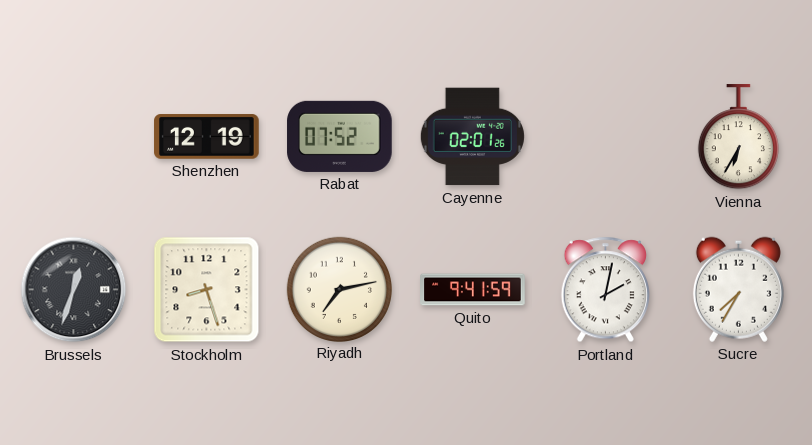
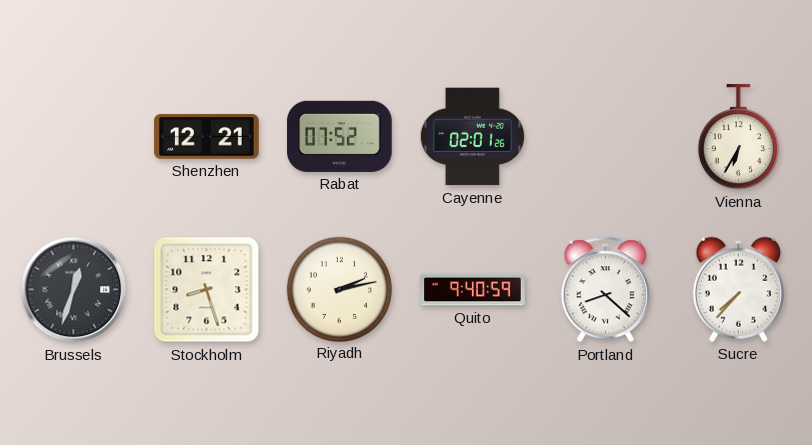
Shenzhen: 12:19 -> 12:21 (207, 137)
Riyadh: 7:13 -> 2:13 (339, 289)
Quito: 9:41 -> 9:40 (473, 290)
Portland: 2:02 -> 8:22 (605, 290)
Sucre: 7:35 -> 7:37 (738, 289)
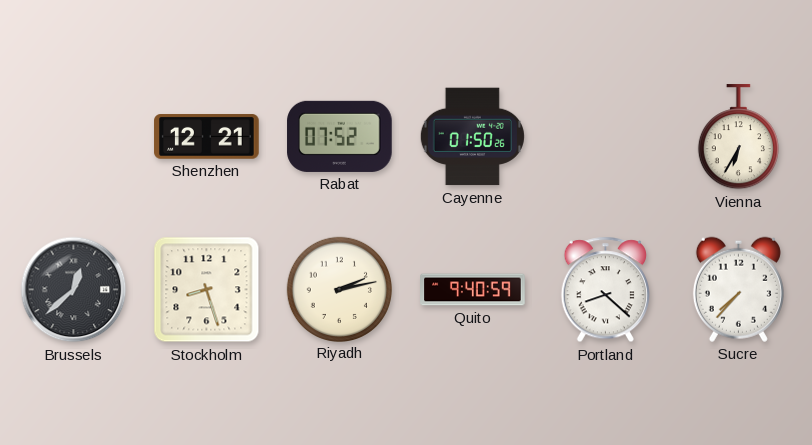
Cayenne: 02:01 -> 01:50 (472, 137)
Brussels: 12:33 -> 12:38 (74, 290)
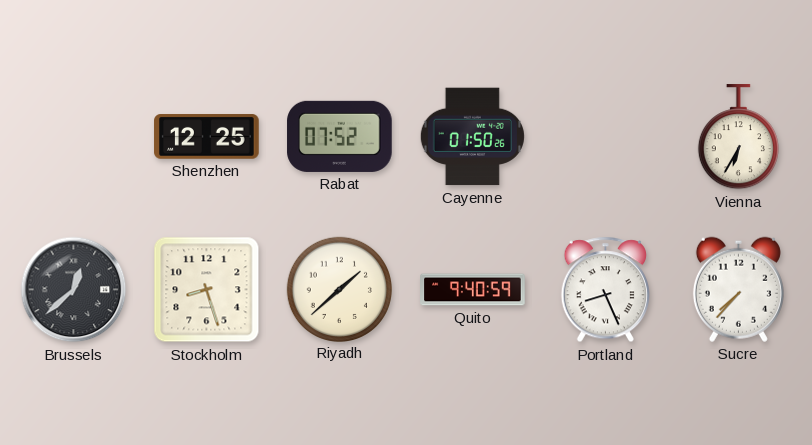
Shenzhen: 12:21 -> 12:25 (207, 137)
Riyadh: 2:13 -> 1:38 (339, 289)
Portland: 8:22 -> 8:26 (605, 290)
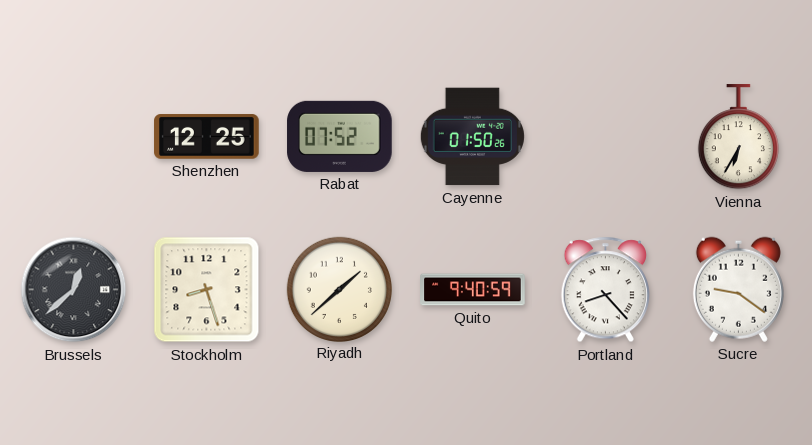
Portland: 8:26 -> 8:23 (605, 290)
Sucre: 7:37 -> 9:21 (738, 289)
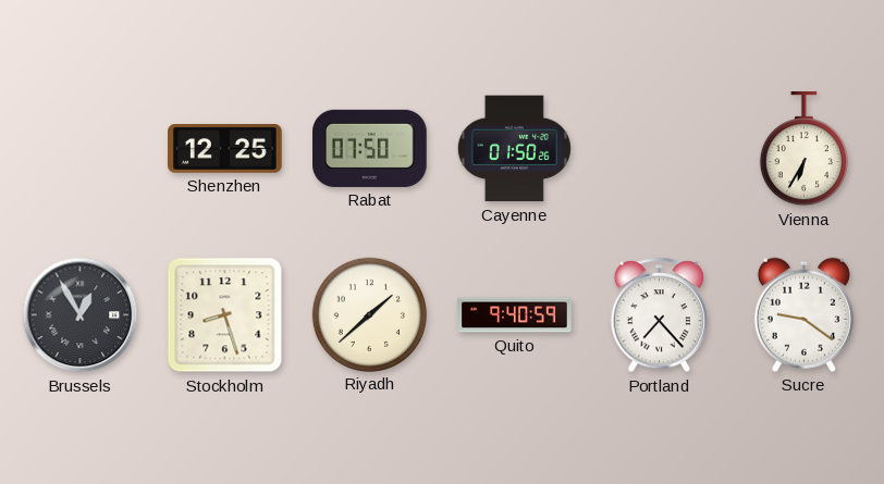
Rabat: 07:52 -> 07:50 (370, 148)
Brussels: 12:38 -> 12:55 (81, 315)
Portland: 8:23 -> 7:23 (659, 315)
